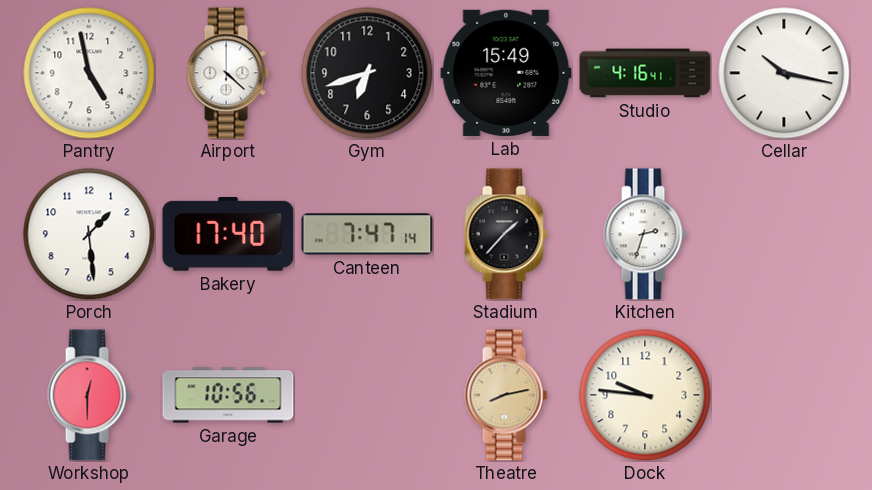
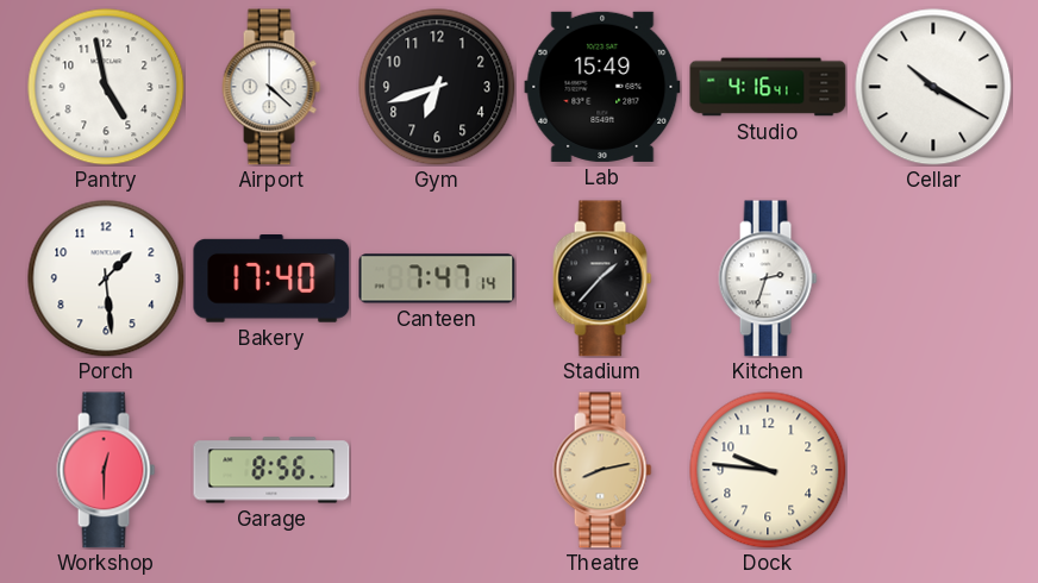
Cellar: 10:17 -> 10:20 (933, 87)
Garage: 10:56 -> 8:56 (271, 470)
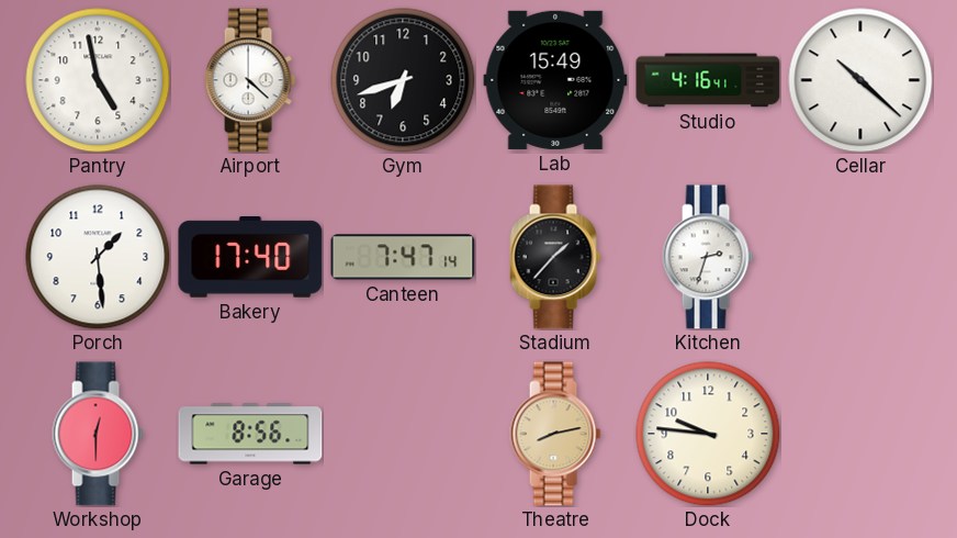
Cellar: 10:20 -> 10:22 (860, 80)
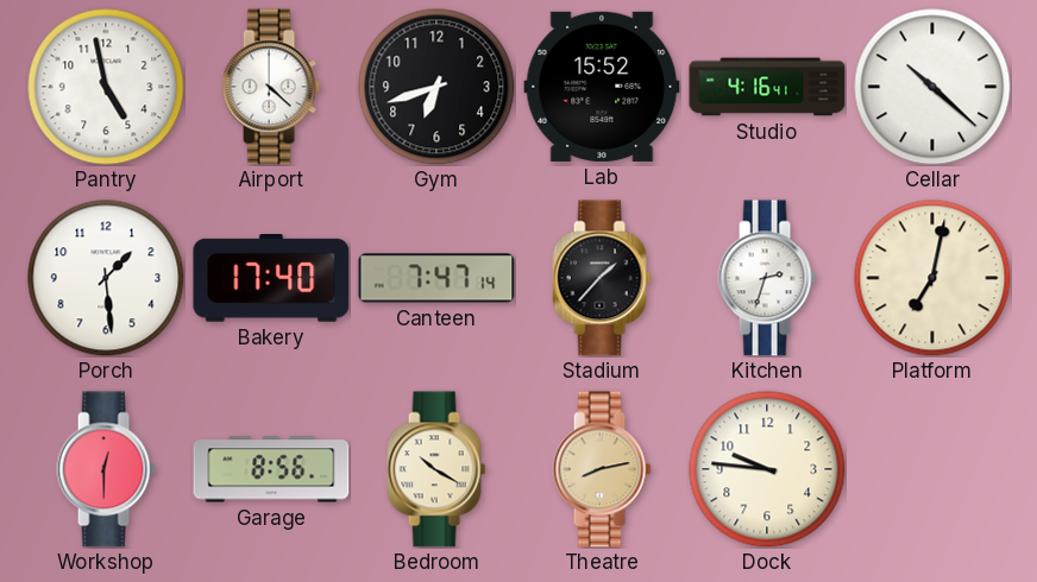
Lab: 15:49 -> 15:52 (602, 87)
Platform: none -> 7:02 (932, 278)
Bedroom: none -> 10:20 (436, 469)
